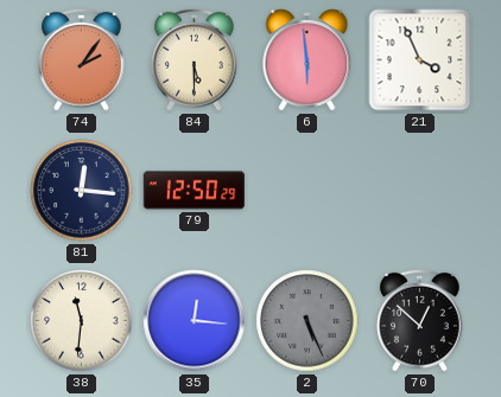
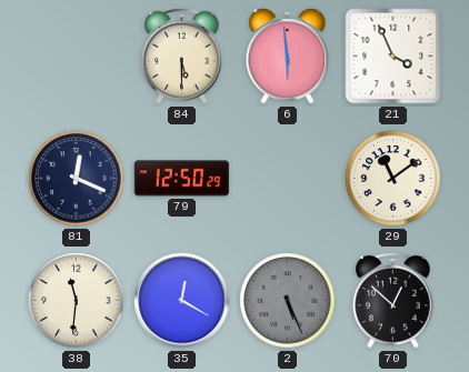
74: 2:06 -> none (82, 59)
81: 12:16 -> 12:19 (77, 179)
29: none -> 11:09 (393, 179)
35: 12:16 -> 12:20 (182, 301)
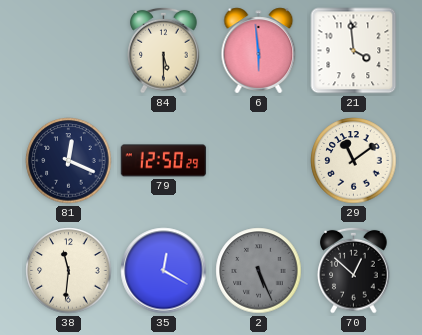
21: 3:56 -> 3:59 (354, 51)
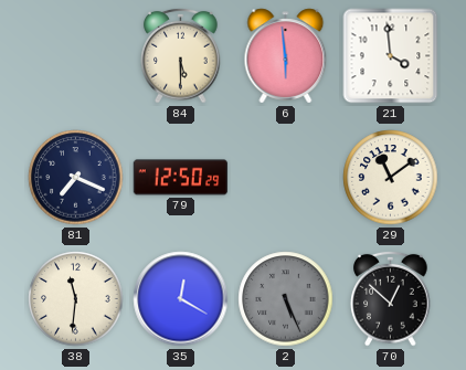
81: 12:19 -> 7:19 (76, 178)
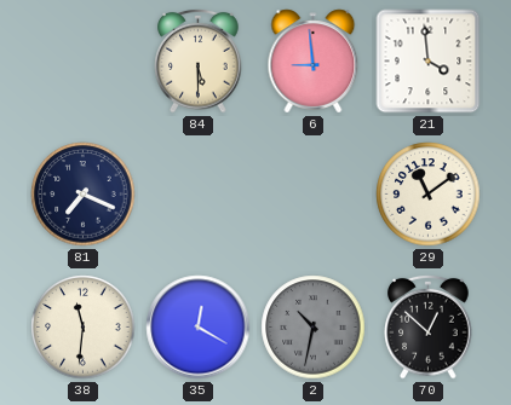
6: 5:59 -> 8:59 (314, 62)
79: 12:50 -> none (181, 178)
2: 5:26 -> 10:32 (314, 328)
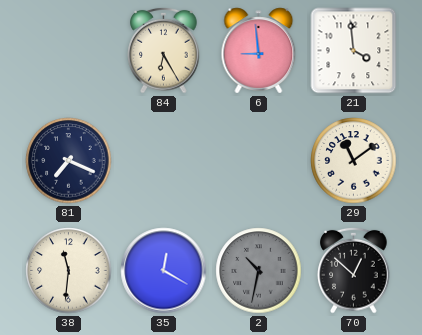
84: 5:30 -> 6:25 (164, 50)
